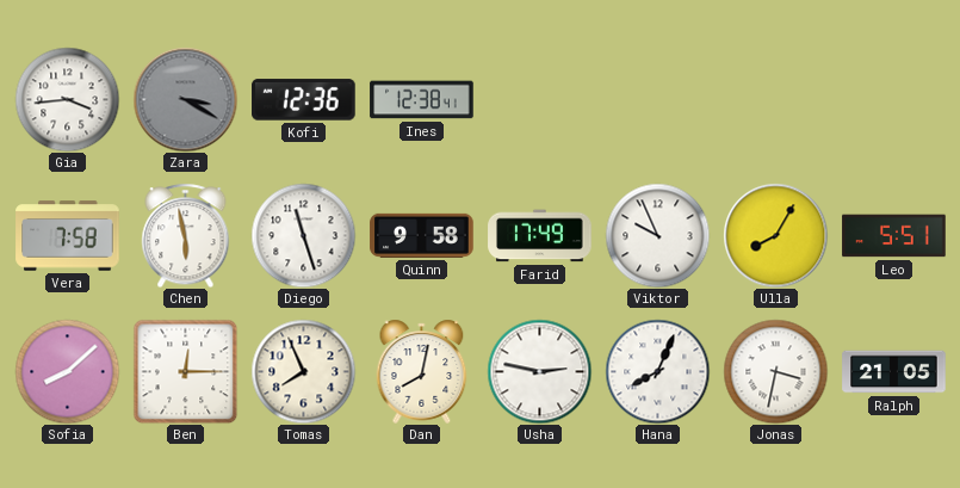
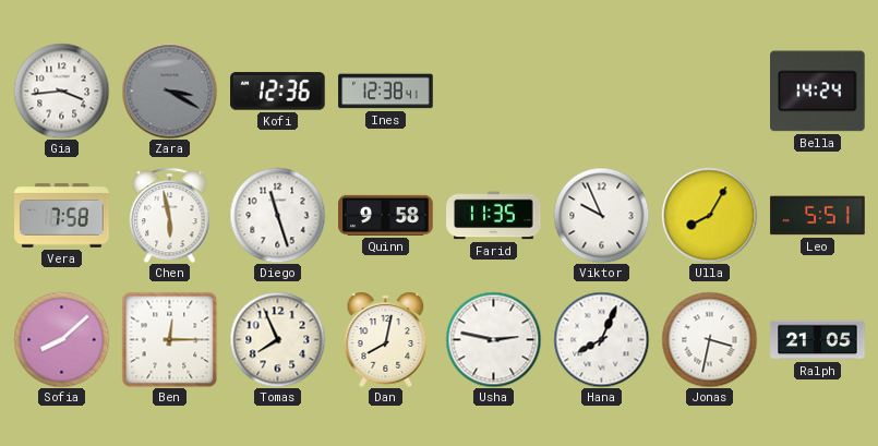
Bella: none -> 14:24 (818, 92)
Farid: 17:49 -> 11:35 (494, 216)
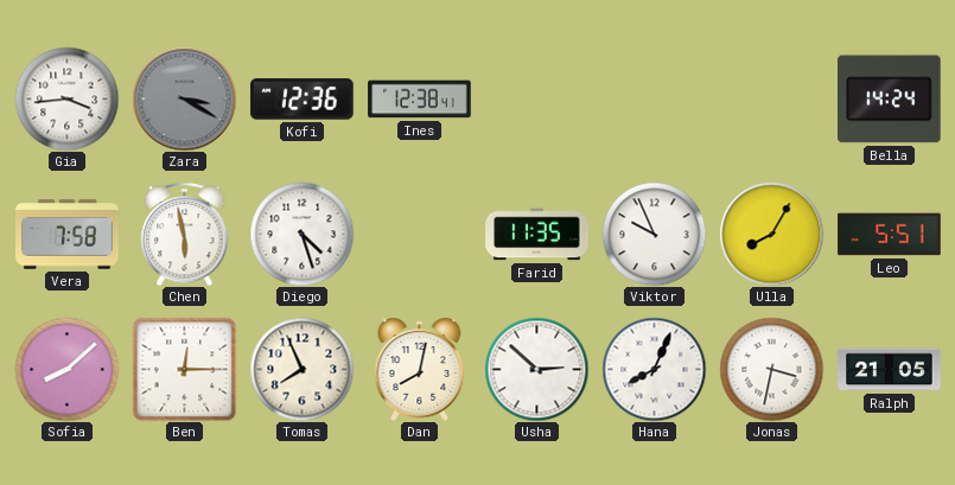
Diego: 11:27 -> 4:27 (301, 234)
Quinn: 9:58 -> none (386, 215)
Usha: 2:47 -> 2:52 (536, 369)
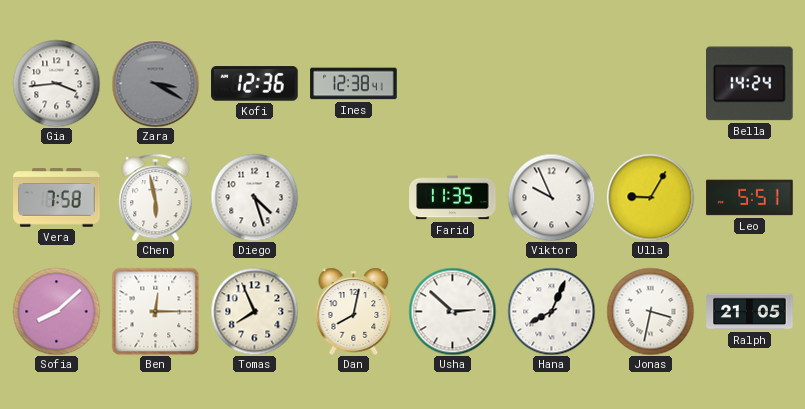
Ulla: 8:05 -> 9:05 (650, 197)
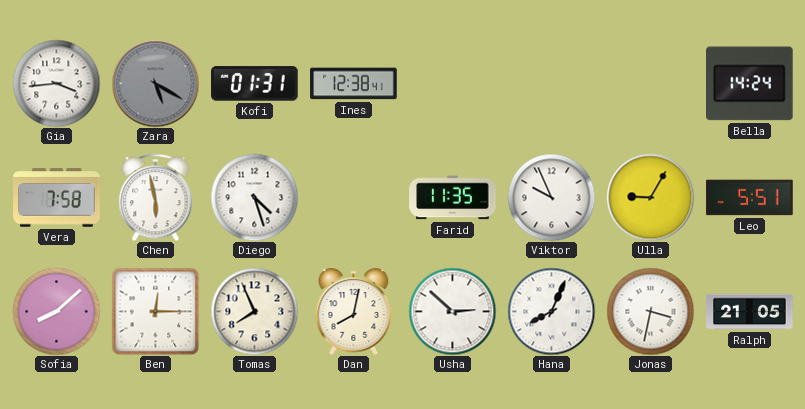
Zara: 3:20 -> 5:20 (155, 83)
Kofi: 12:36 -> 01:31 (255, 84)
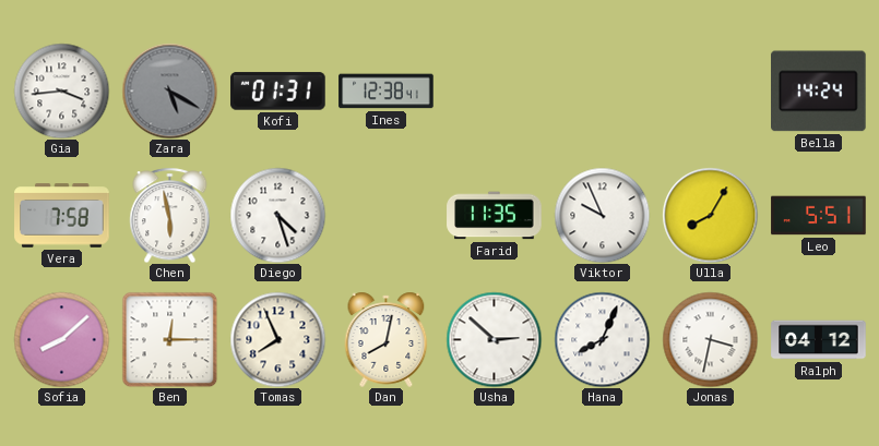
Ulla: 9:05 -> 8:05 (710, 215)
Ralph: 21:05 -> 04:12 (819, 340)
